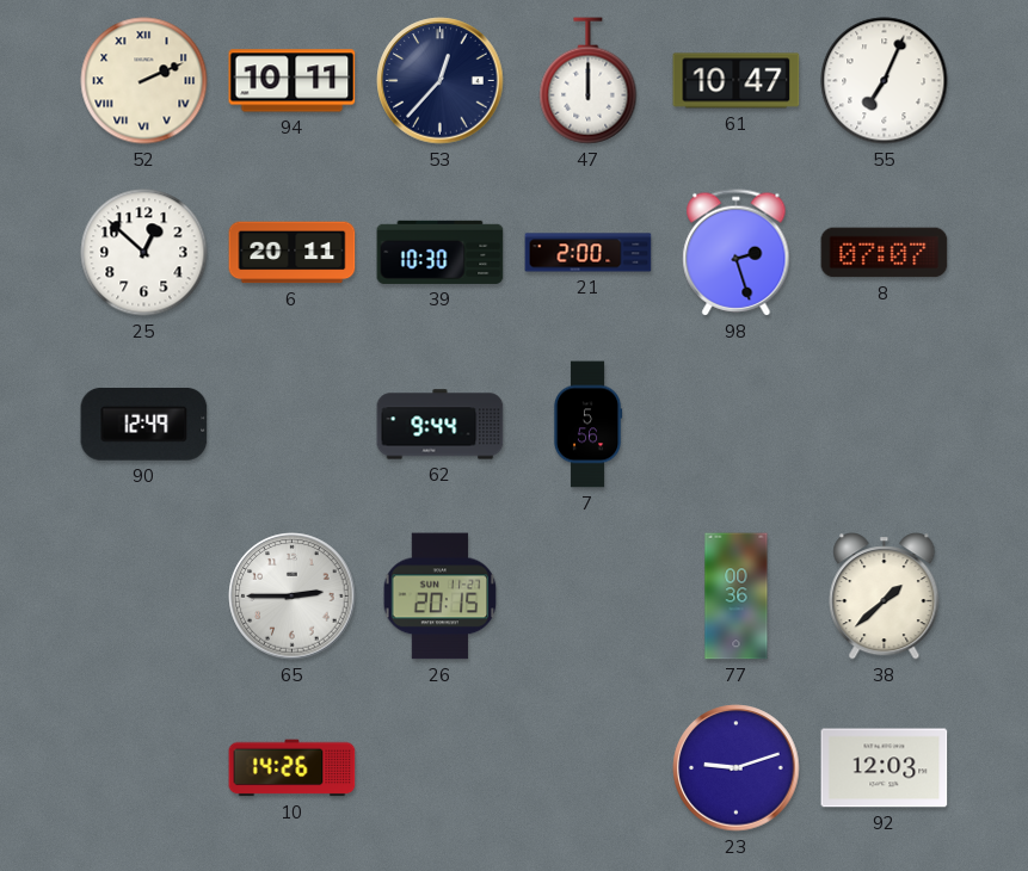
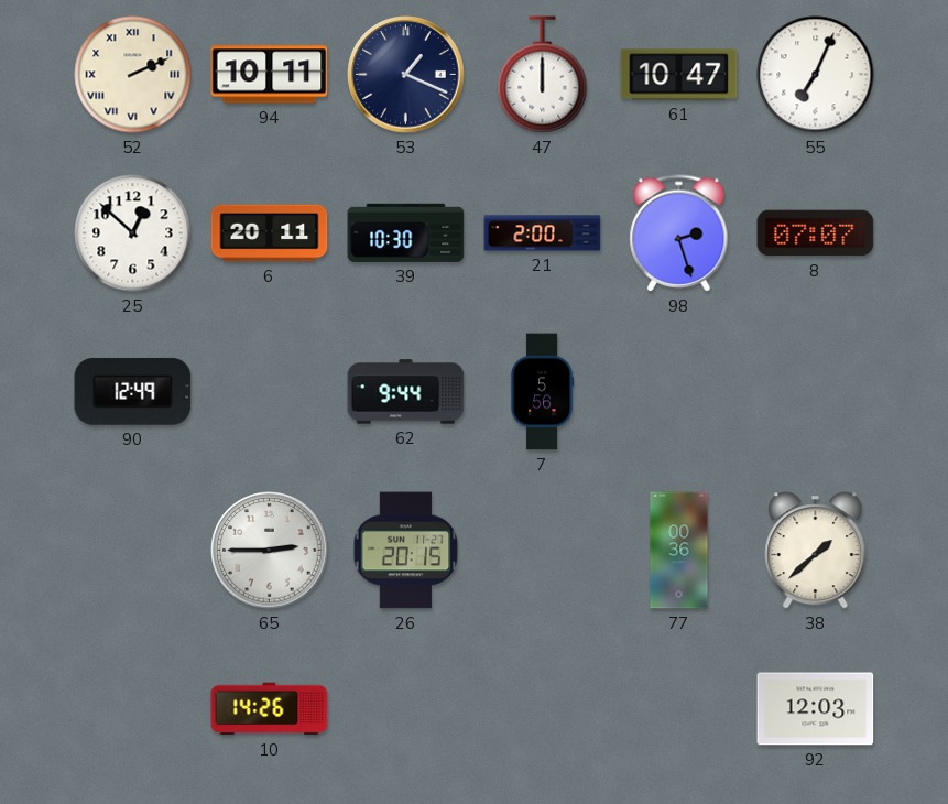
53: 12:37 -> 1:19 (406, 75)
23: 9:12 -> none (737, 768)
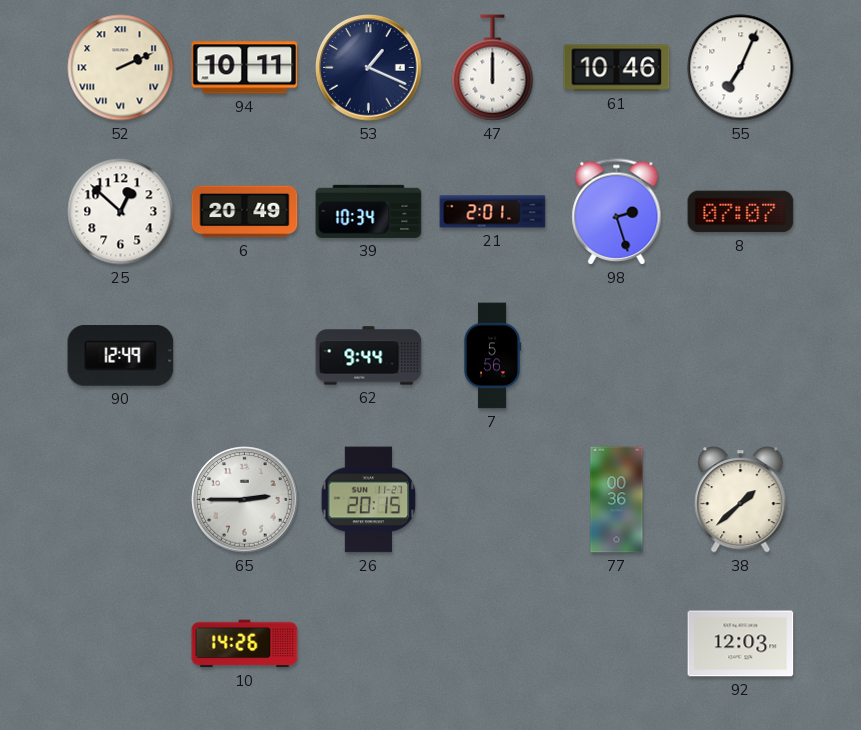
61: 10:47 -> 10:46 (617, 68)
6: 20:11 -> 20:49 (245, 212)
39: 10:30 -> 10:34 (369, 211)
21: 2:00 -> 2:01 (493, 212)
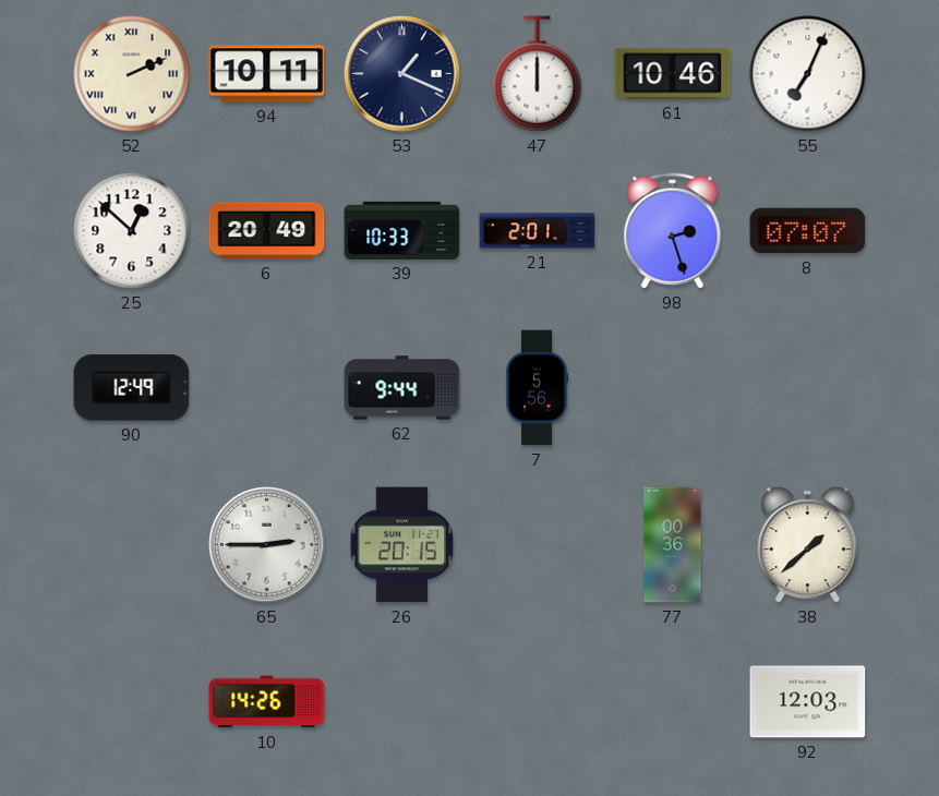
39: 10:34 -> 10:33 (402, 230)
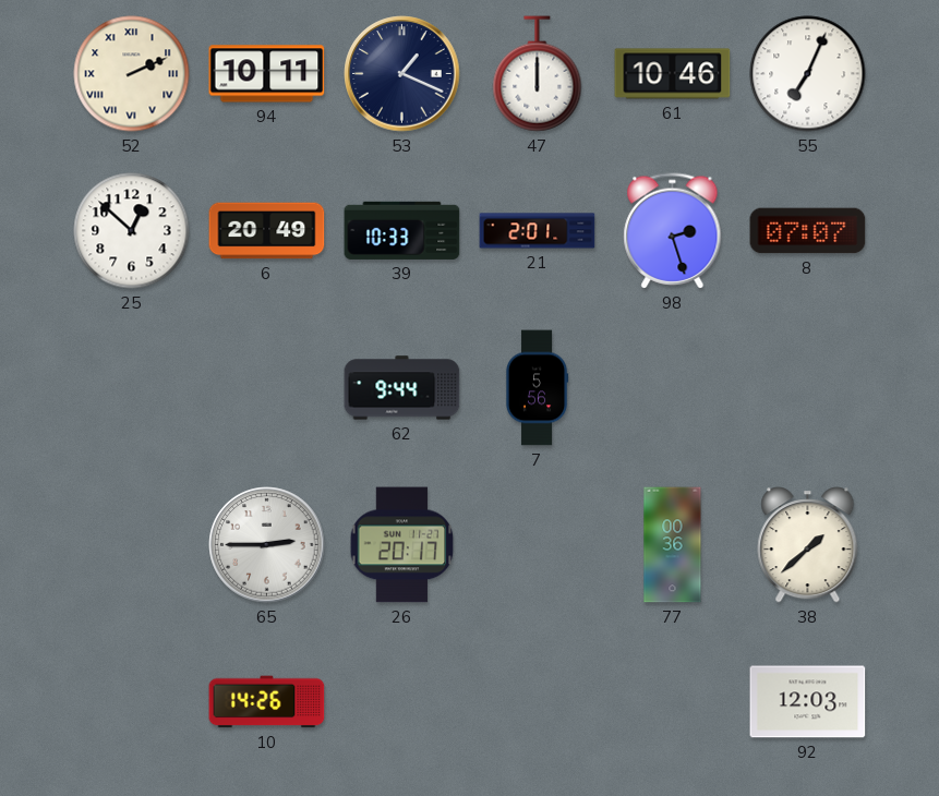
90: 12:49 -> none (132, 387)
26: 20:15 -> 20:17 (402, 545)
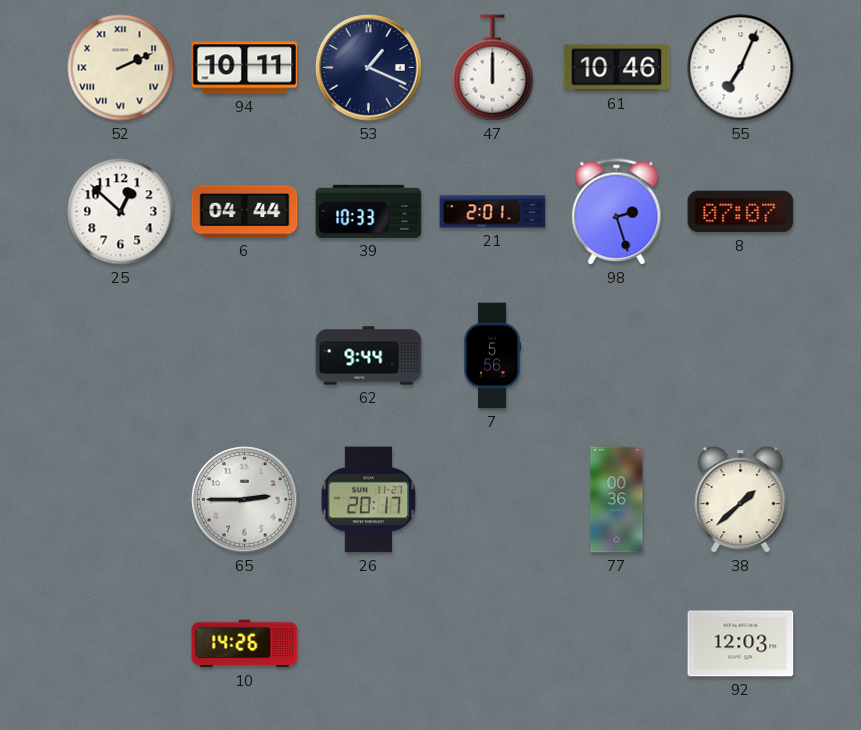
6: 20:49 -> 04:44 (245, 212)
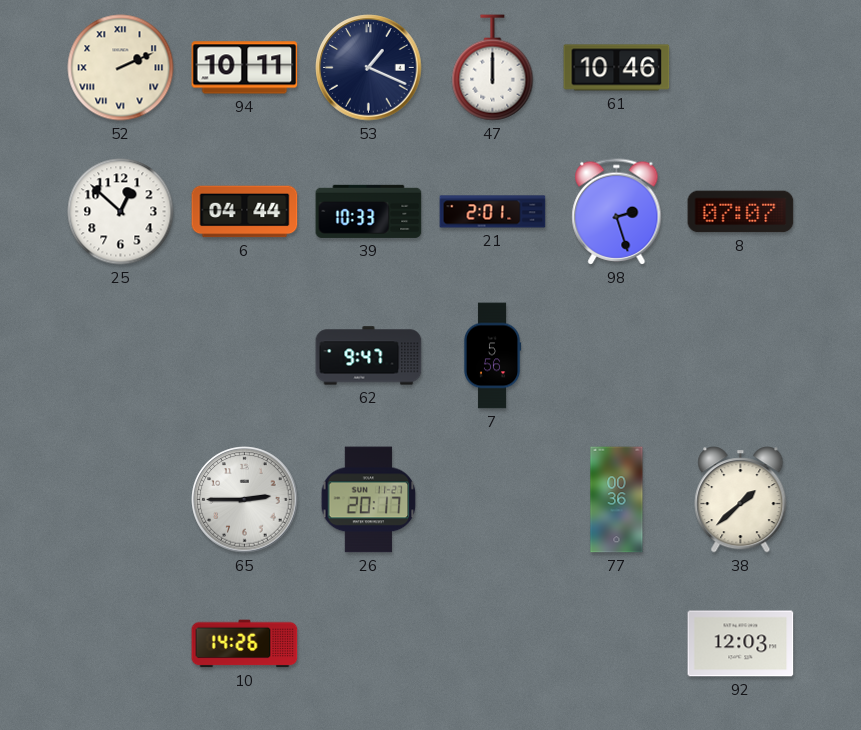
55: 7:04 -> none (741, 68)
62: 9:44 -> 9:47 (369, 356)
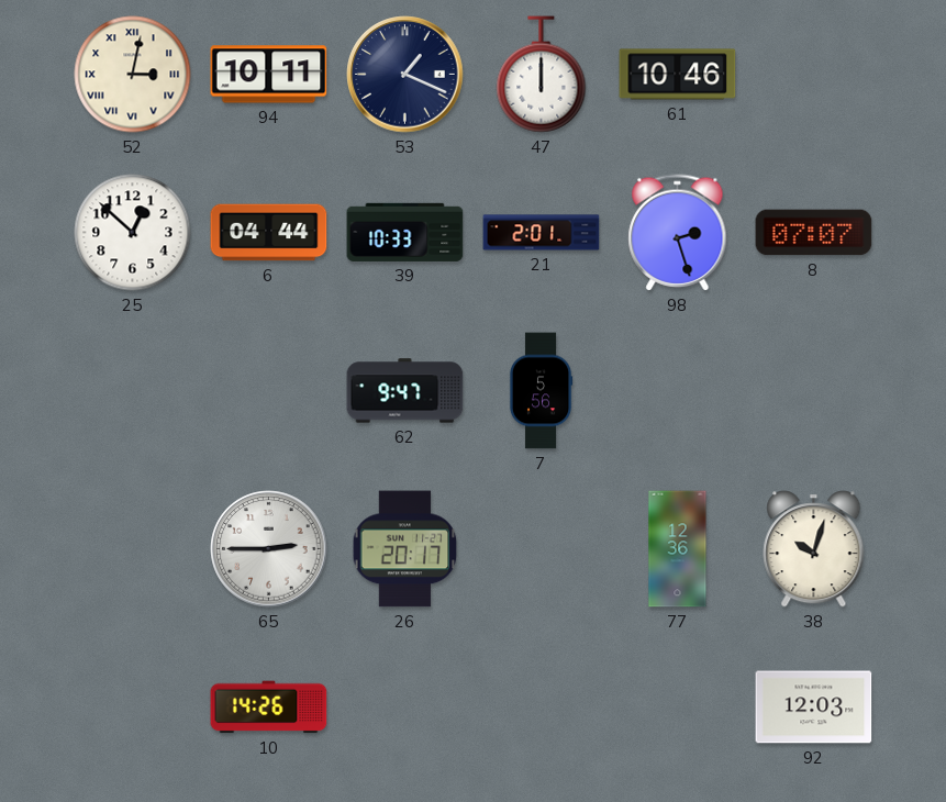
52: 2:11 -> 3:02 (133, 75)
77: 00:36 -> 12:36 (678, 549)
38: 1:38 -> 10:03 (814, 549)
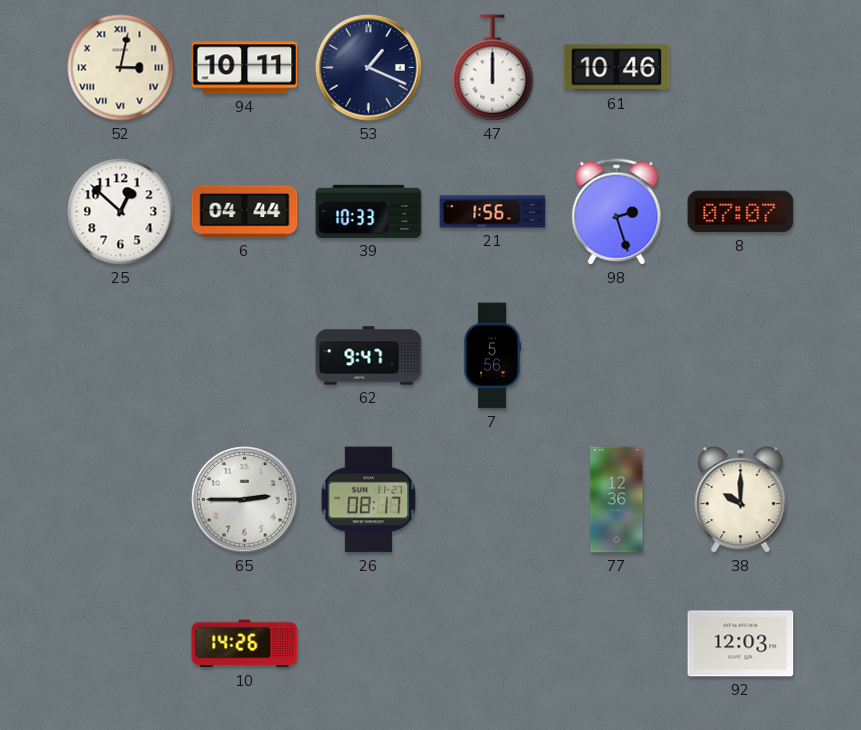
21: 2:01 -> 1:56 (493, 212)
26: 20:17 -> 08:17 (369, 500)
38: 10:03 -> 10:00 (741, 500)
